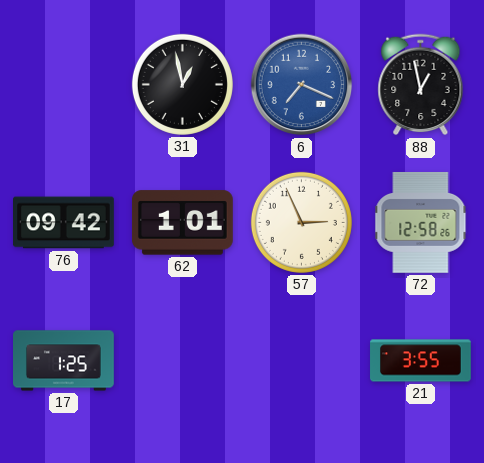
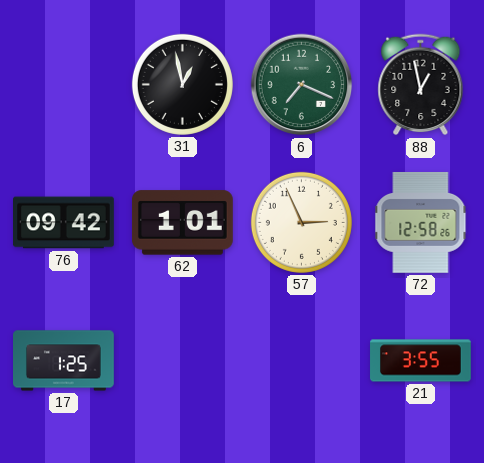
6 dial: blue -> green (302, 85)
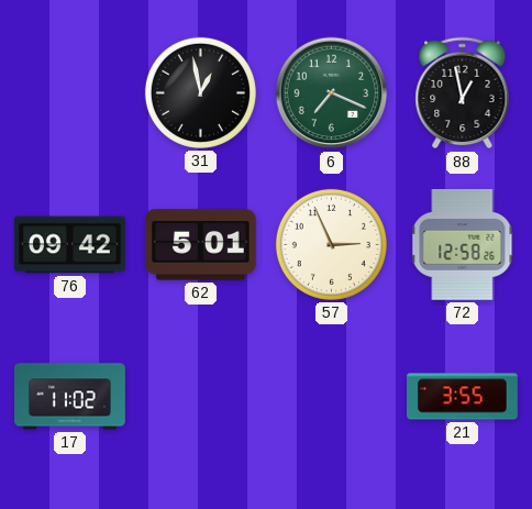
62: 1:01 -> 5:01 (200, 245)
17: 1:25 -> 11:02 (70, 397)
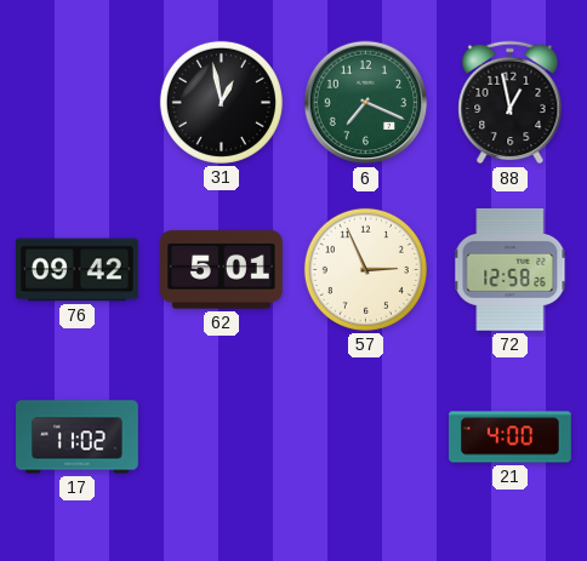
21: 3:55 -> 4:00 (511, 437)
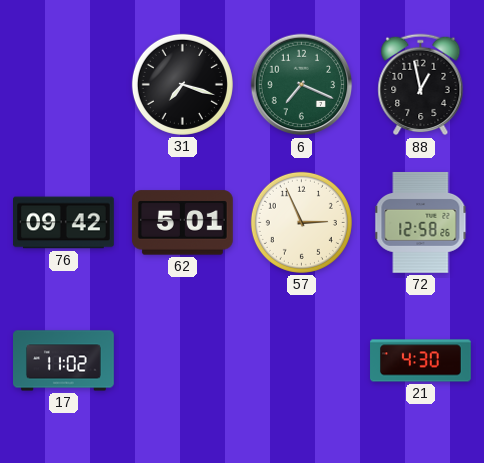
31: 12:58 -> 7:18 (182, 84)
21: 4:00 -> 4:30 (421, 361)
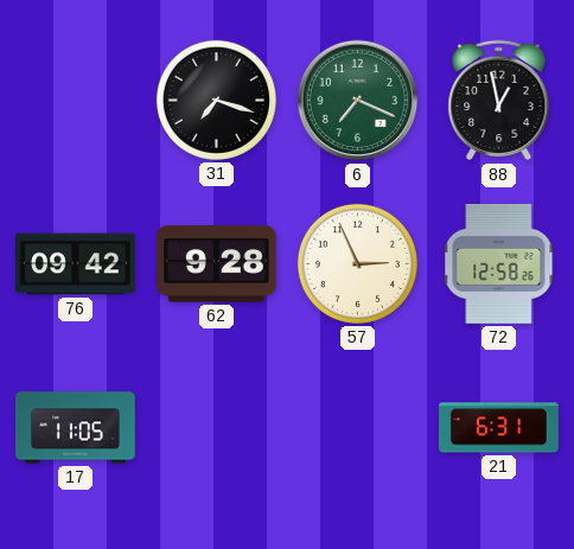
62: 5:01 -> 9:28 (216, 264)
17: 11:02 -> 11:05 (76, 428)
21: 4:30 -> 6:31 (499, 428)
